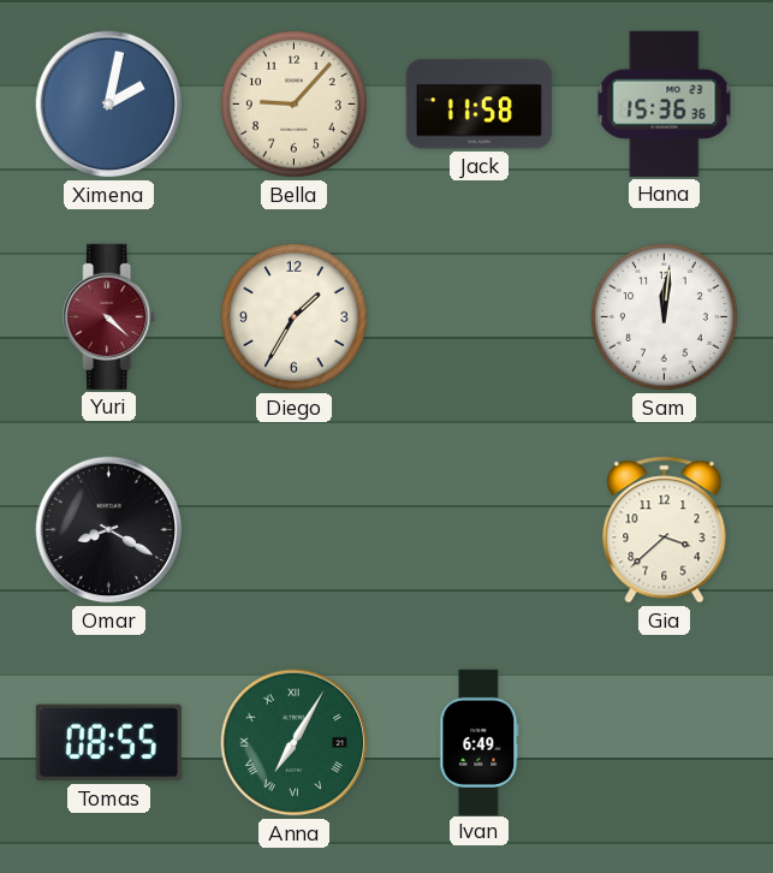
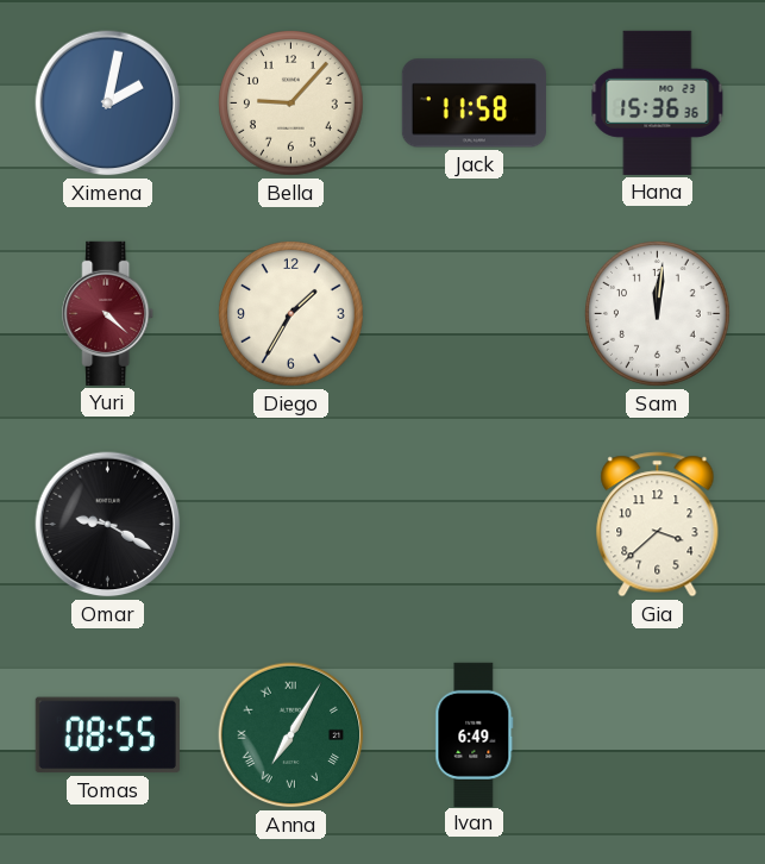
Omar: 8:20 -> 9:20 (108, 525)
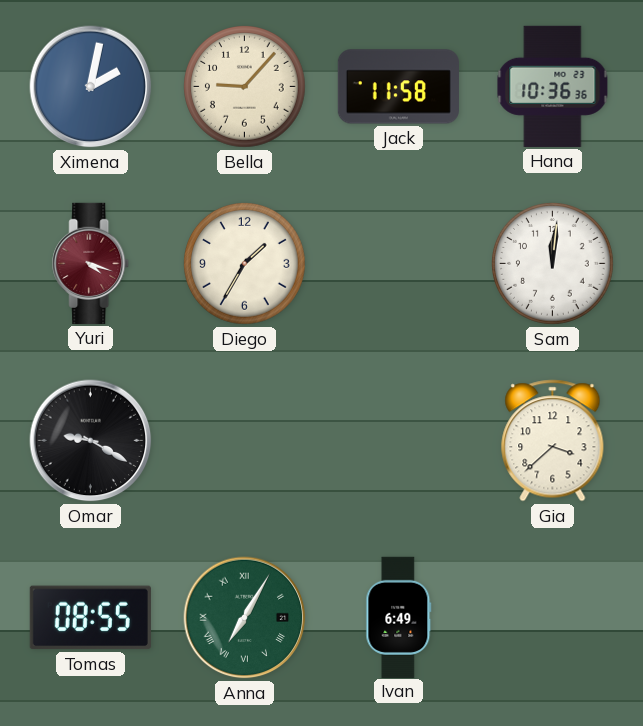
Hana: 15:36 -> 10:36 (553, 86)
Yuri: 4:22 -> 4:18 (91, 263)
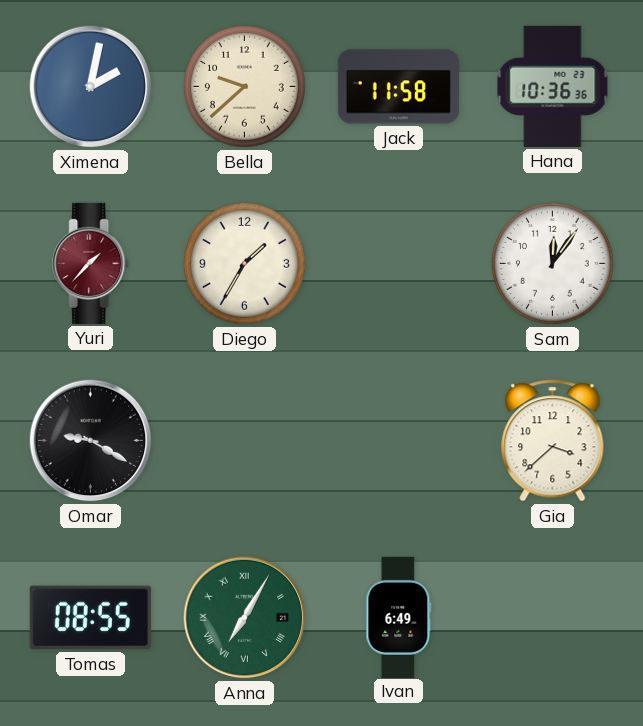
Bella: 9:07 -> 9:38 (245, 87)
Yuri: 4:18 -> 1:37 (91, 263)
Sam: 12:01 -> 12:06 (553, 264)
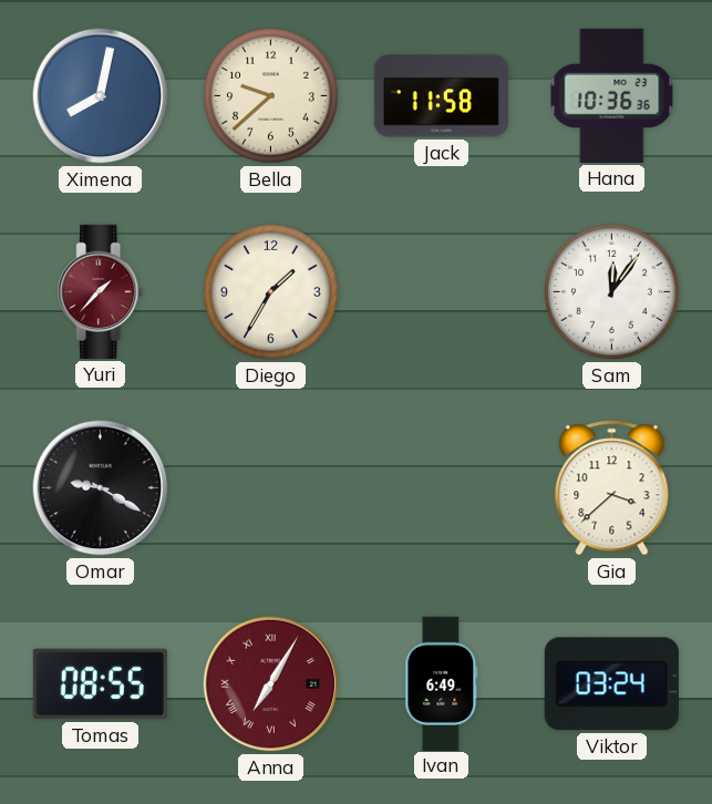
Ximena: 2:02 -> 8:02 (101, 96)
Anna dial: green -> burgundy (271, 684)
Viktor: none -> 03:24 (611, 684)
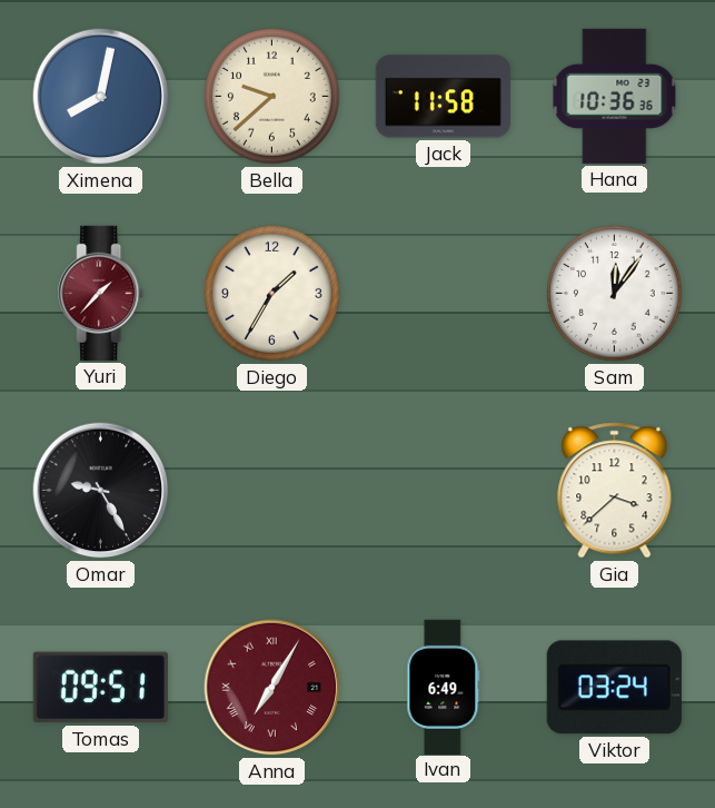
Omar: 9:20 -> 9:25 (101, 491)
Tomas: 08:55 -> 09:51 (100, 688)
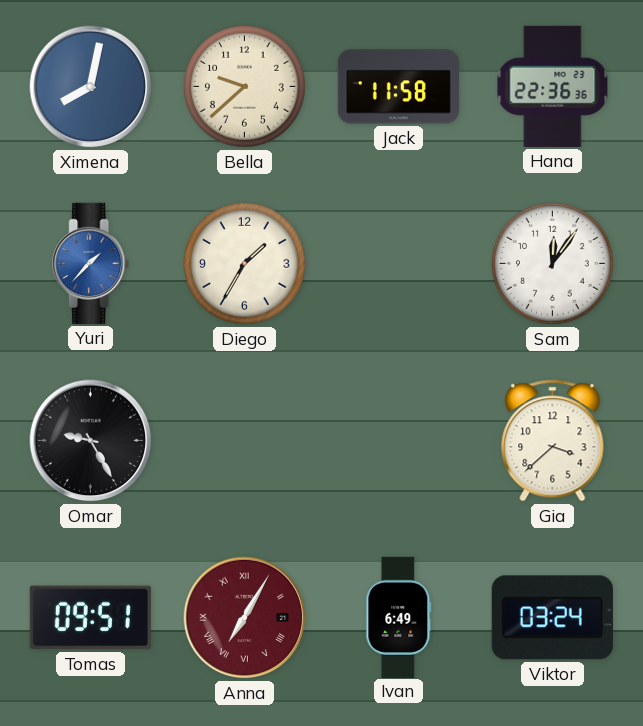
Hana: 10:36 -> 22:36 (553, 86)
Yuri dial: burgundy -> blue (91, 263)
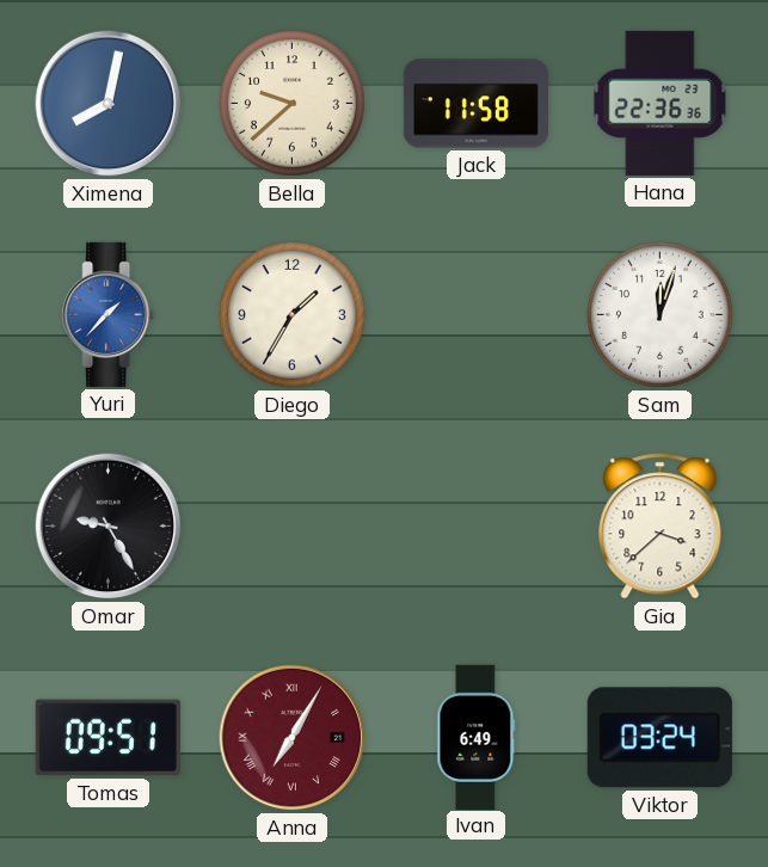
Sam: 12:06 -> 12:03 (661, 315)
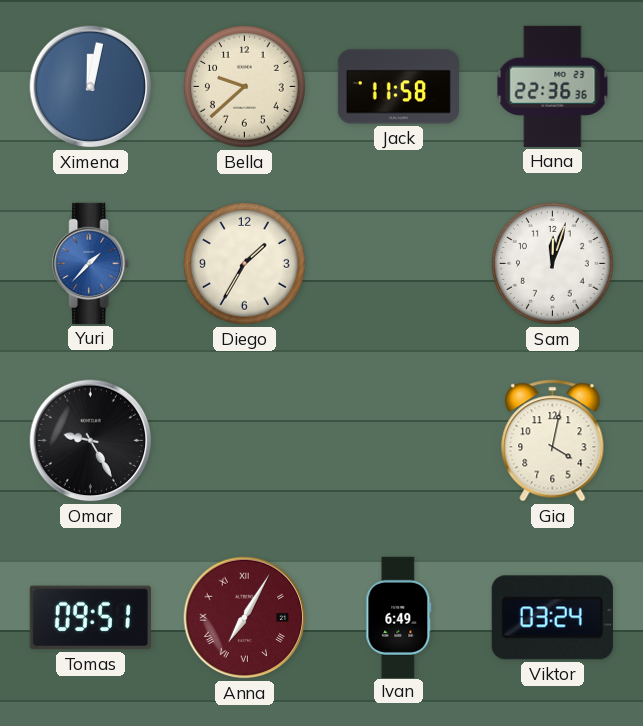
Ximena: 8:02 -> 12:02 (91, 87)
Gia: 3:38 -> 4:02 (553, 441)
